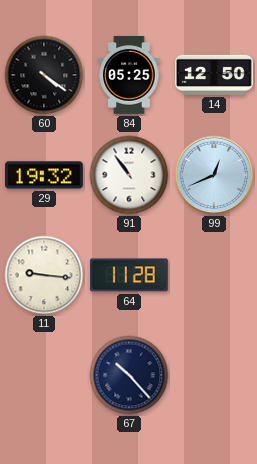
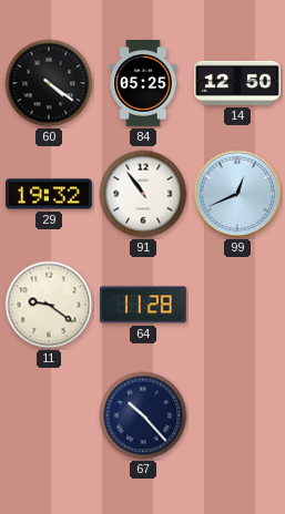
11: 9:16 -> 9:21 (49, 305)
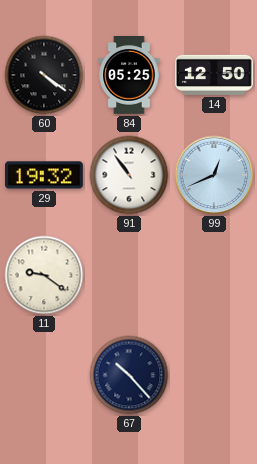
64: 11:28 -> none (143, 305)
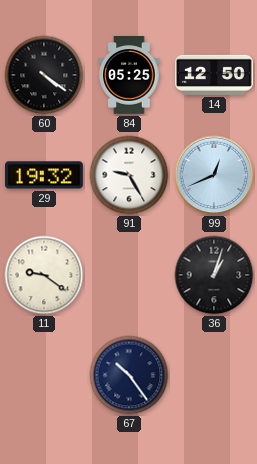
91: 10:54 -> 9:25 (129, 175)
36: none -> 1:03 (214, 275)
67: 10:23 -> 10:24 (129, 375)
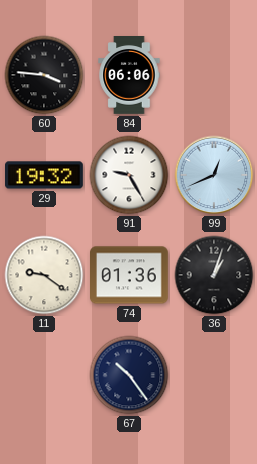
60: 4:21 -> 3:46 (44, 75)
84: 05:25 -> 06:06 (129, 76)
14: 12:50 -> none (215, 75)
74: none -> 01:36 (130, 275)
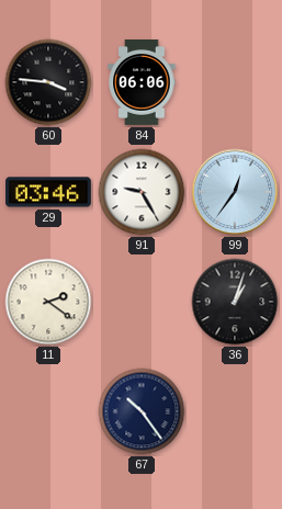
29: 19:32 -> 03:46 (49, 192)
99: 12:41 -> 12:36 (235, 192)
11: 9:21 -> 2:21 (48, 302)
74: 01:36 -> none (130, 275)
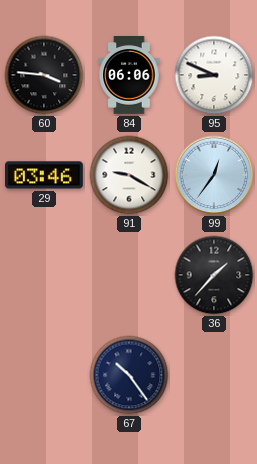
95: none -> 8:49 (214, 75)
91: 9:25 -> 9:20 (129, 175)
11: 2:21 -> none (48, 302)
36: 1:03 -> 1:37 (214, 275)
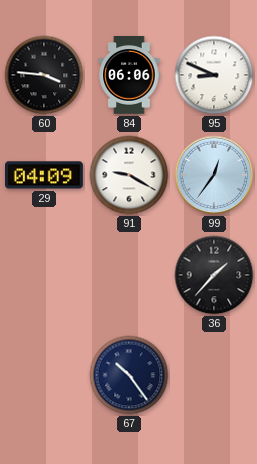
29: 03:46 -> 04:09 (45, 175)
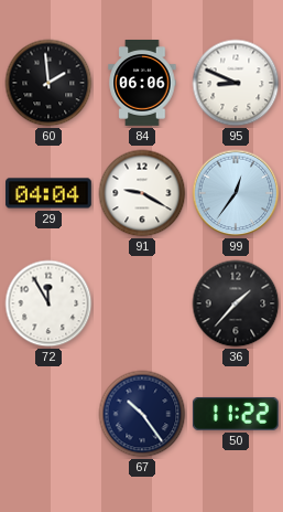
60: 3:46 -> 1:59 (48, 83)
29: 04:09 -> 04:04 (50, 193)
72: none -> 11:55 (48, 303)
50: none -> 11:22 (236, 414)
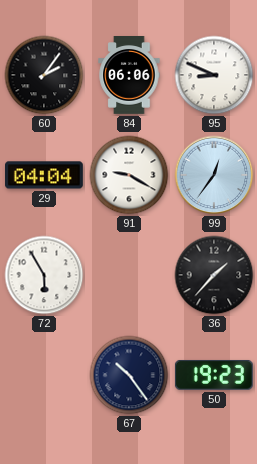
60: 1:59 -> 2:06 (44, 75)
72: 11:55 -> 5:55 (44, 275)
50: 11:22 -> 19:23 (214, 375)
